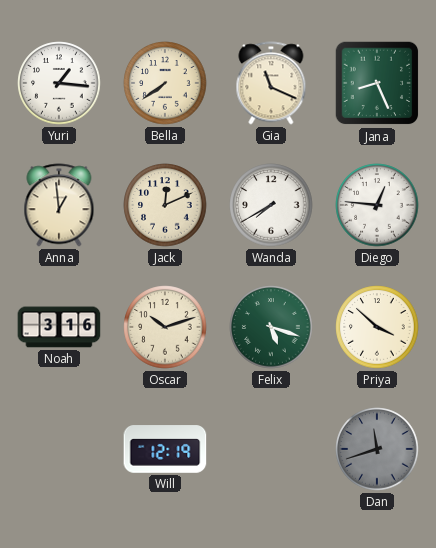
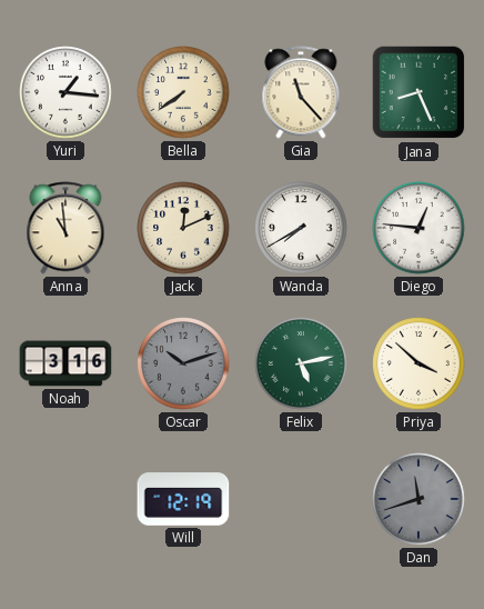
Gia: 11:19 -> 11:23 (301, 92)
Anna: 12:59 -> 10:59 (65, 228)
Oscar dial: cream -> grey (183, 363)
Felix: 5:18 -> 5:13 (301, 363)
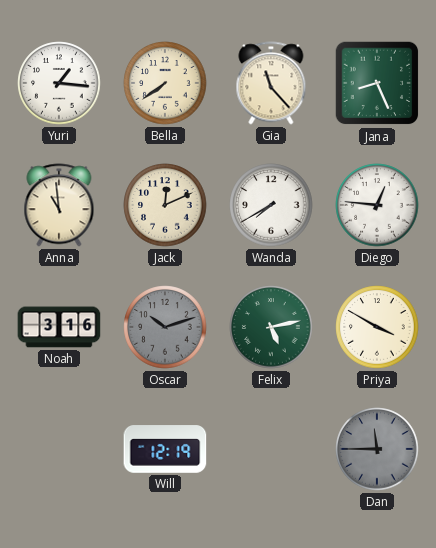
Priya: 3:52 -> 3:50 (377, 327)
Dan: 11:42 -> 11:45 (377, 449)
